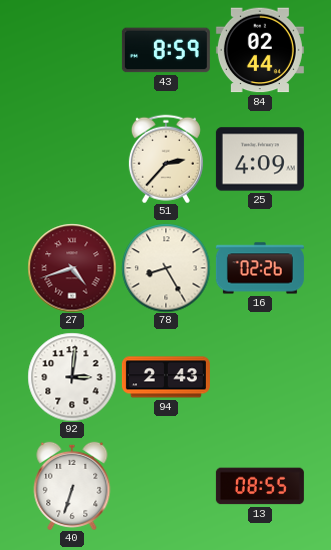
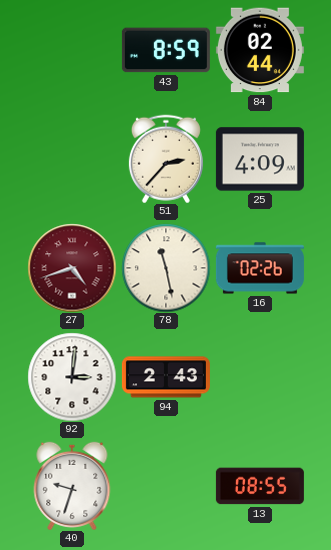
78: 8:25 -> 11:28 (166, 268)
40: 6:33 -> 9:33 (72, 485)
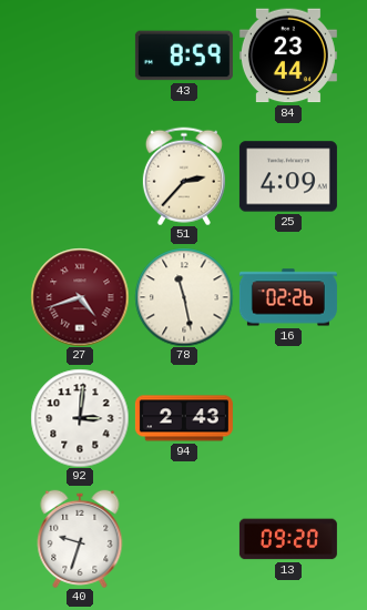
84: 02:44 -> 23:44 (288, 55)
13: 08:55 -> 09:20 (288, 539)
